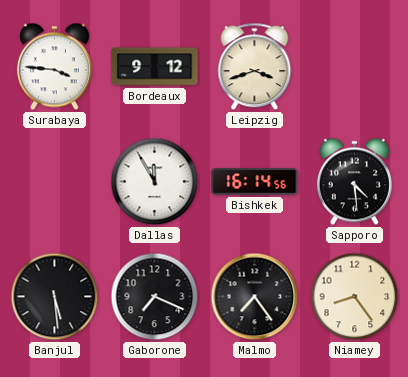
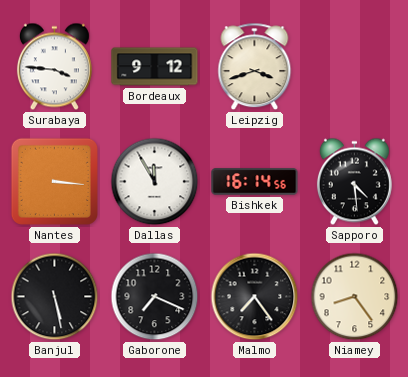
Nantes: none -> 3:16 (54, 181)
Banjul: 5:29 -> 5:28 (55, 297)
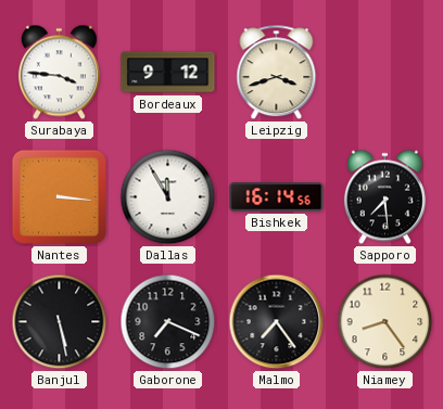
Sapporo: 4:29 -> 7:29 (384, 197)
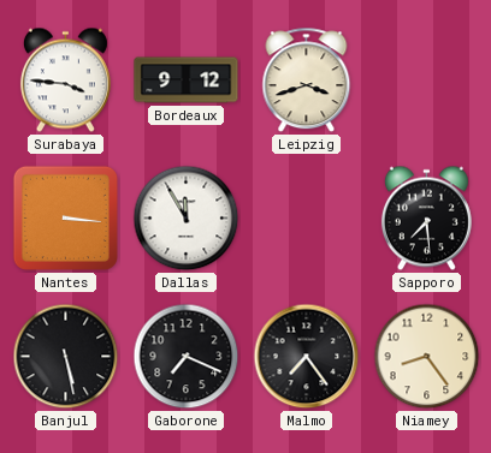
Bishkek: 16:14 -> none (277, 197)
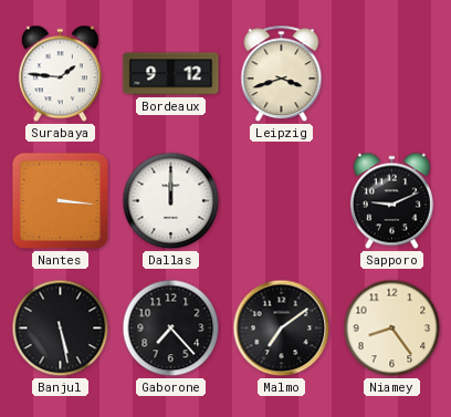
Surabaya: 3:46 -> 1:46 (60, 74)
Dallas: 11:55 -> 12:00 (171, 201)
Sapporo: 7:29 -> 9:11 (391, 201)
Gaborone: 7:19 -> 7:23 (171, 329)
Malmo: 7:24 -> 7:09 (282, 329)
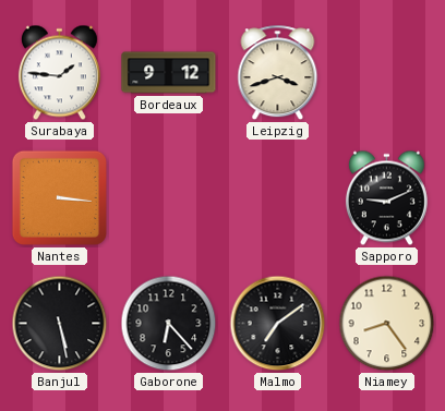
Dallas: 12:00 -> none (171, 201)
Gaborone: 7:23 -> 6:23 (169, 324)
